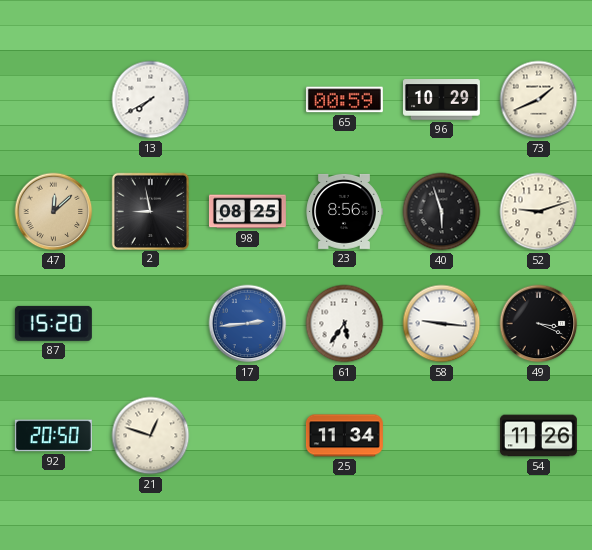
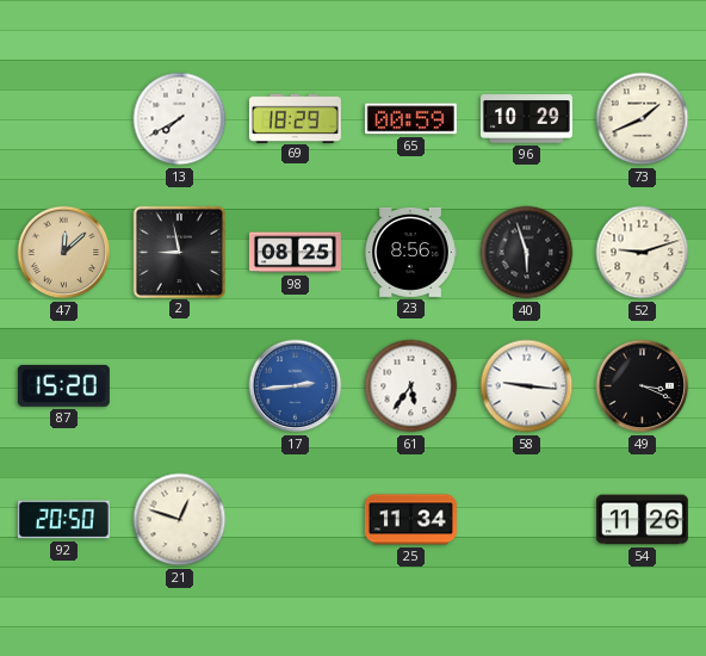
69: none -> 18:29 (295, 118)
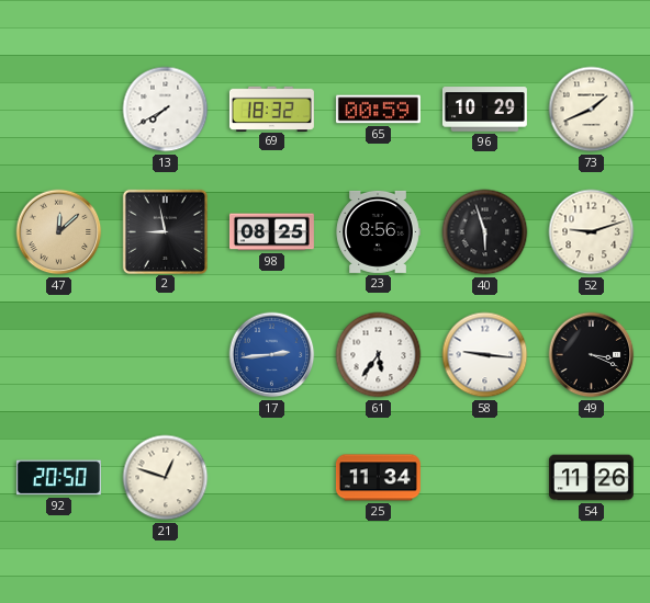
69: 18:29 -> 18:32 (271, 109)
87: 15:20 -> none (63, 385)
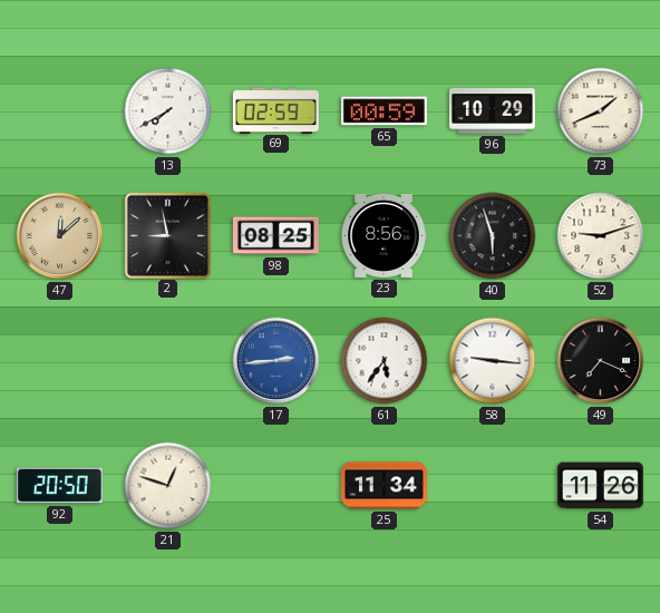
69: 18:32 -> 02:59 (275, 110)
49: 3:19 -> 7:19 (601, 361)
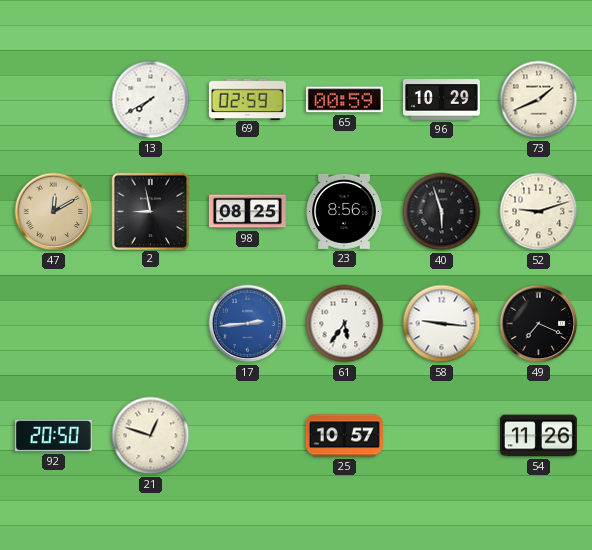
47: 12:08 -> 12:10 (54, 212)
25: 11:34 -> 10:57 (344, 436)
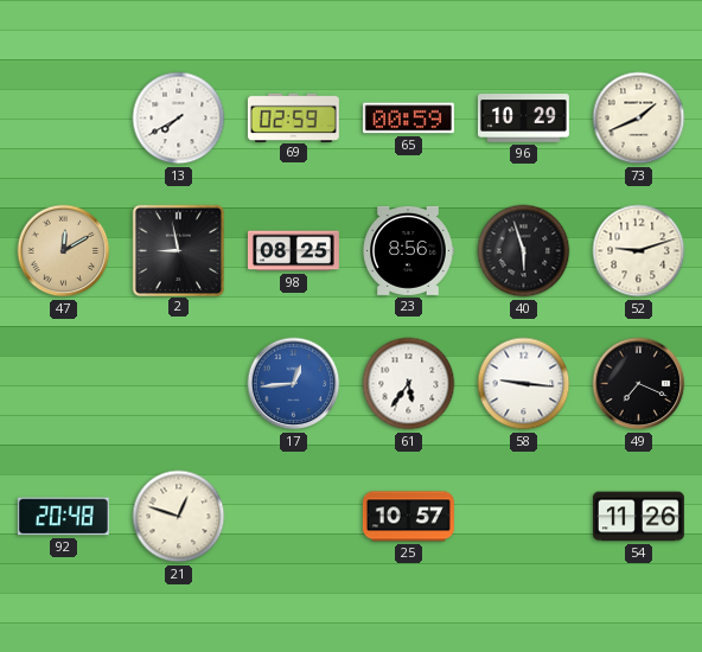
17: 2:44 -> 12:44 (294, 384)
92: 20:50 -> 20:48 (63, 517)
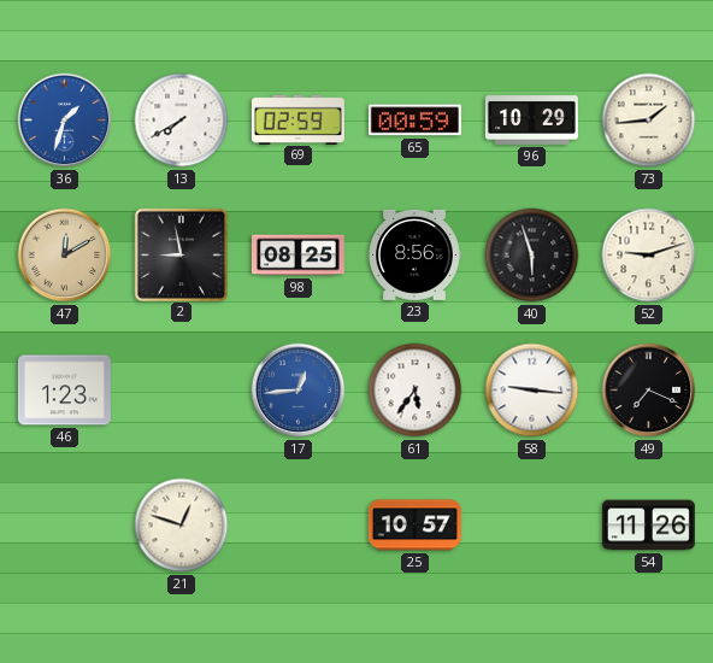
36: none -> 1:33 (65, 121)
73: 1:41 -> 1:44 (649, 121)
46: none -> 1:23 (64, 391)
92: 20:48 -> none (63, 517)
